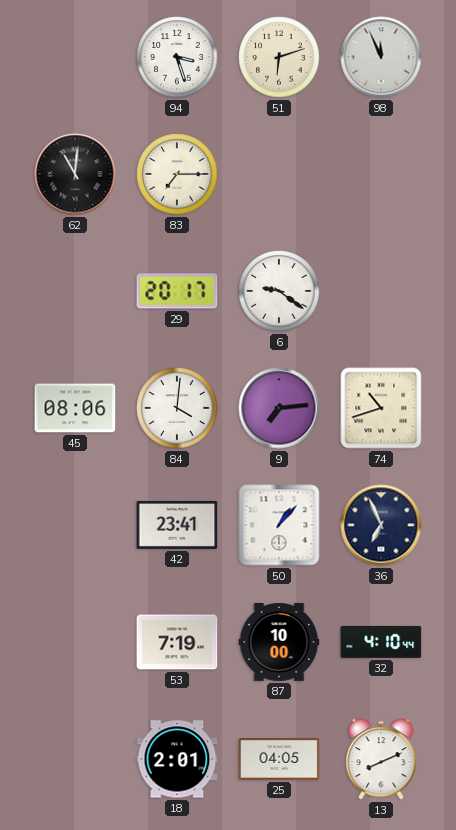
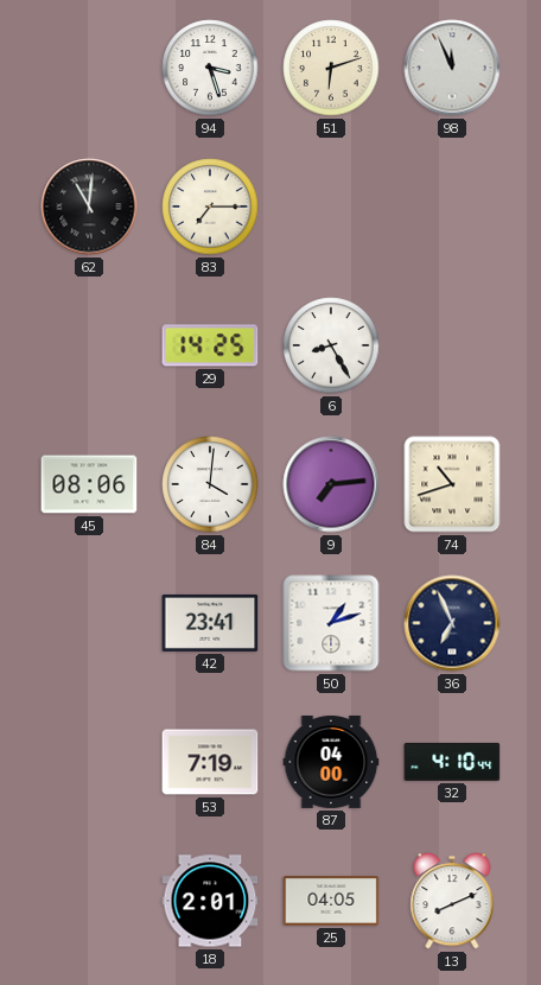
29: 20:17 -> 14:25 (210, 345)
6: 9:21 -> 8:25 (331, 345)
50: 1:07 -> 1:12 (331, 623)
87: 10:00 -> 04:00 (331, 762)
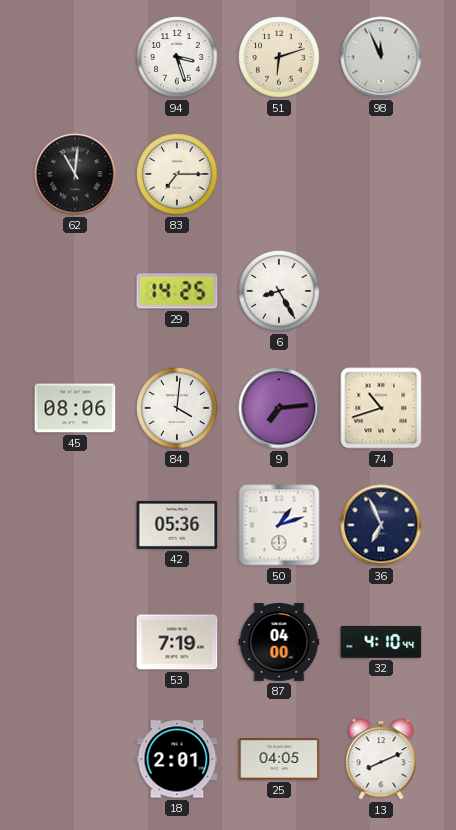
42: 23:41 -> 05:36 (177, 525)
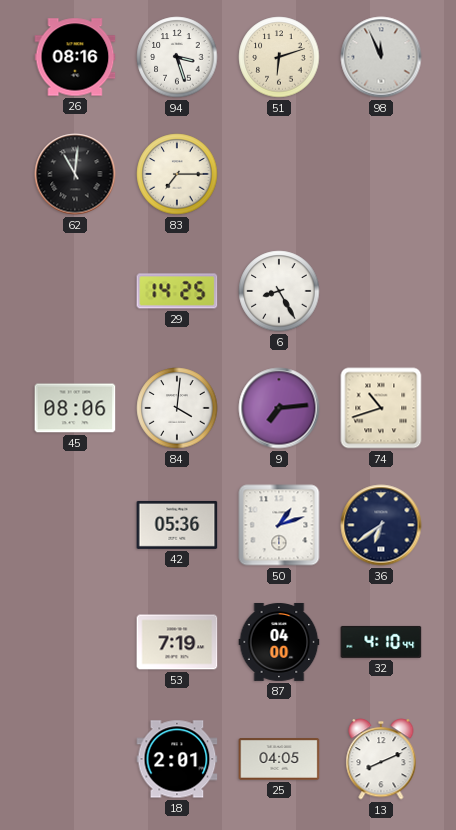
26: none -> 08:16 (75, 57)
36: 6:56 -> 6:39 (381, 525)
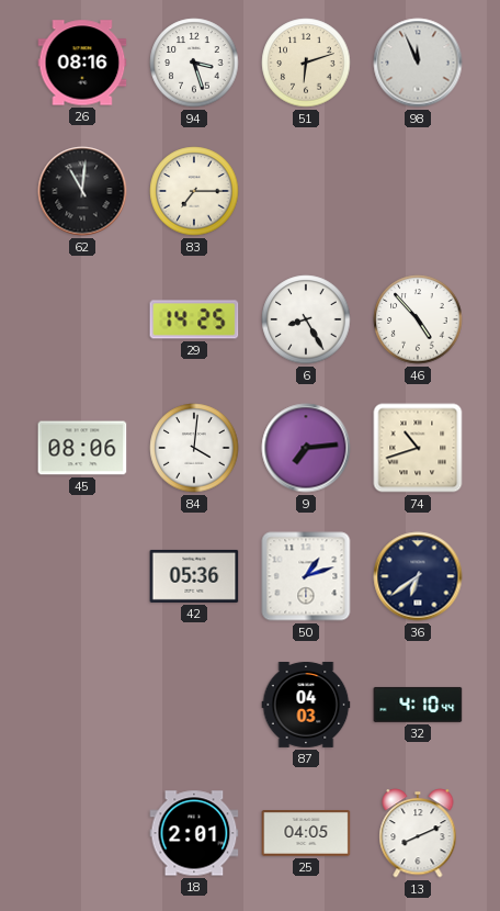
46: none -> 4:53 (418, 319)
53: 7:19 -> none (177, 642)
87: 04:00 -> 04:03 (306, 705)
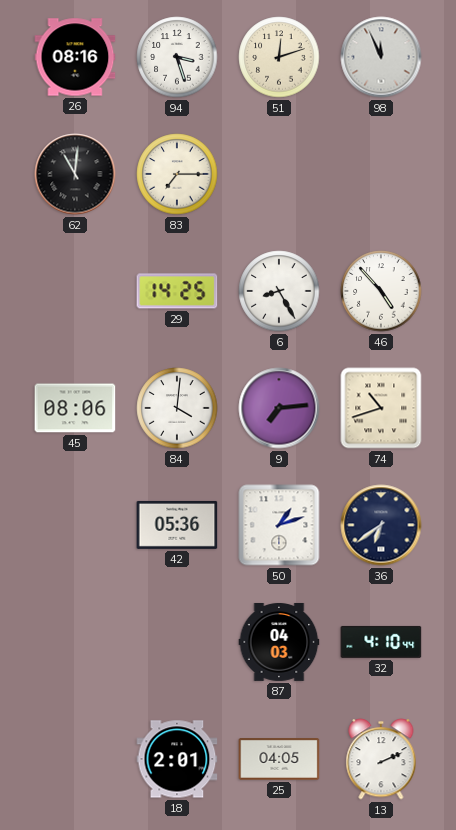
51: 6:12 -> 12:12 (279, 57)
13: 8:11 -> 2:11 (381, 759)
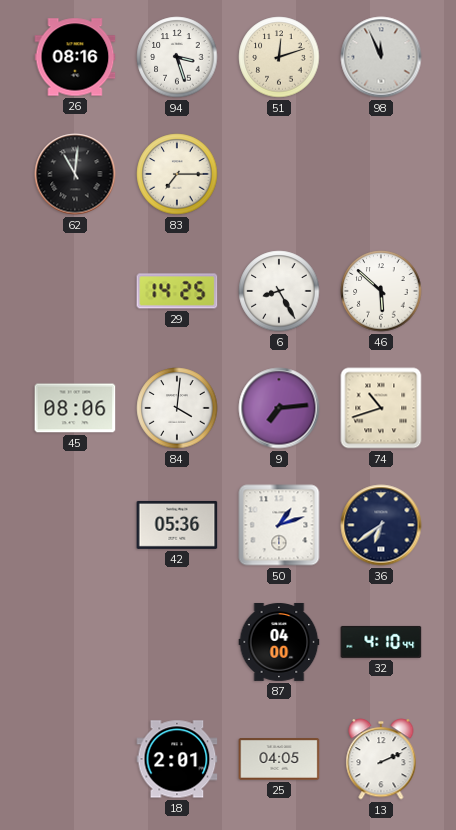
46: 4:53 -> 5:52 (381, 291)
87: 04:03 -> 04:00 (279, 642)
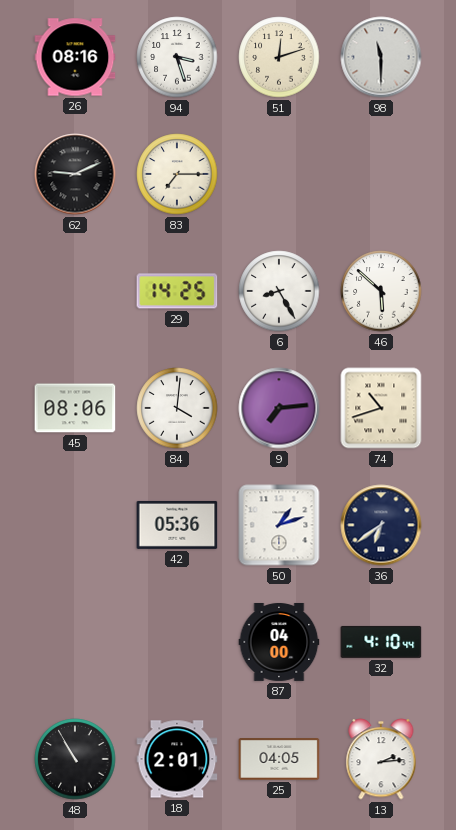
98: 11:56 -> 11:30 (381, 57)
62: 11:01 -> 9:11 (75, 174)
48: none -> 10:55 (75, 759)
13: 2:11 -> 2:14 (381, 759)
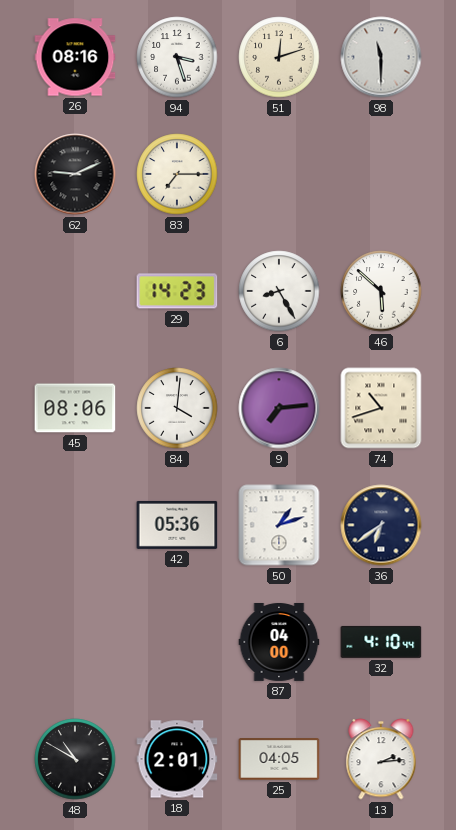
29: 14:25 -> 14:23 (177, 291)
48: 10:55 -> 10:50 (75, 759)
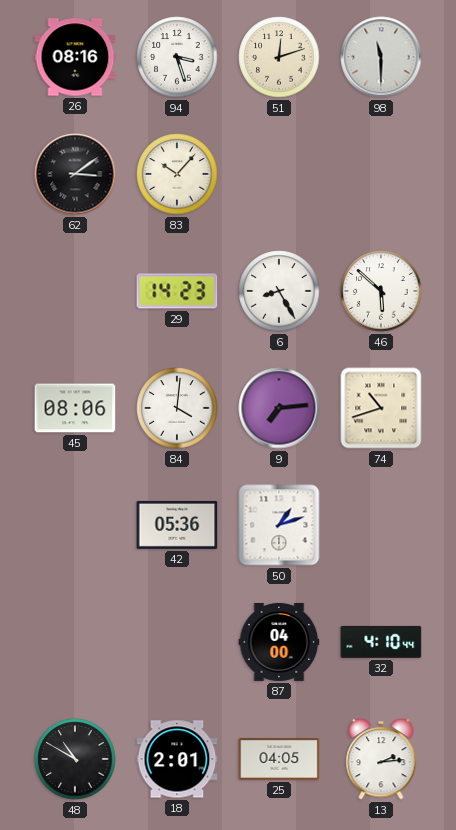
62: 9:11 -> 3:09 (75, 174)
83: 7:15 -> 10:07 (177, 174)
36: 6:39 -> none (381, 525)
